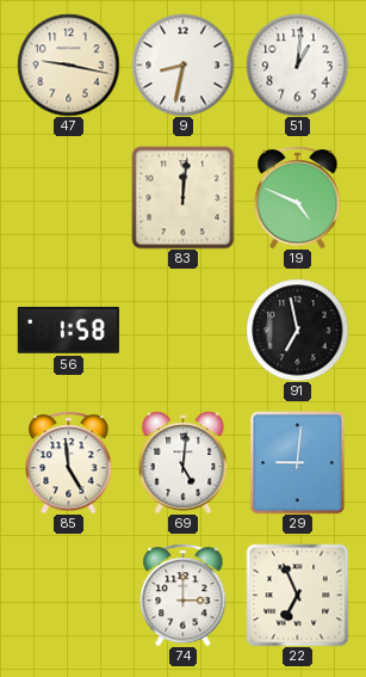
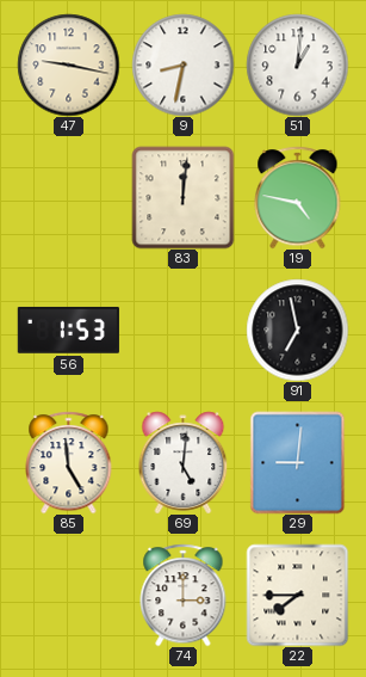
19: 4:49 -> 4:47 (298, 197)
56: 1:58 -> 1:53 (68, 330)
22: 6:56 -> 7:45 (297, 595)
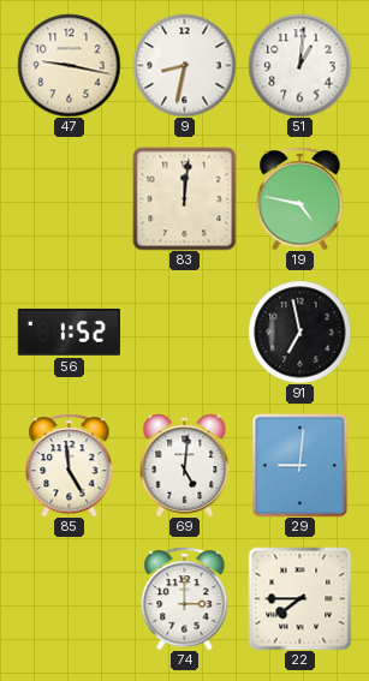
56: 1:53 -> 1:52 (69, 331)
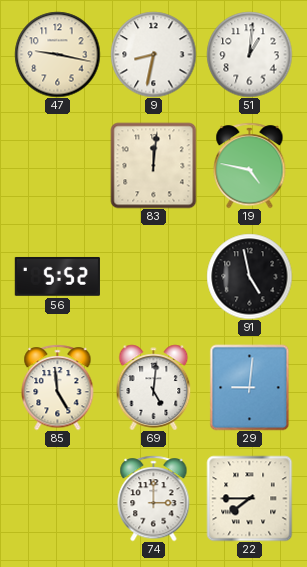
56: 1:52 -> 5:52 (57, 276)
91: 6:58 -> 4:58 (249, 276)
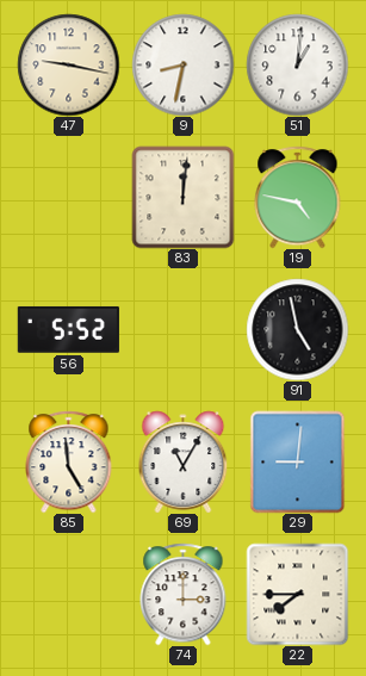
69: 5:01 -> 11:05 (184, 461)
